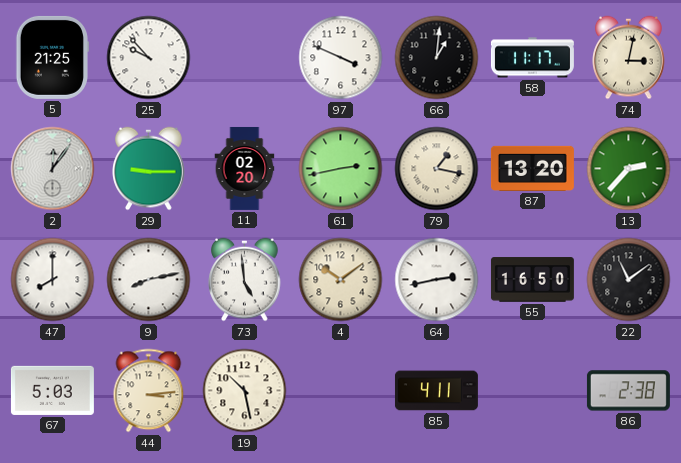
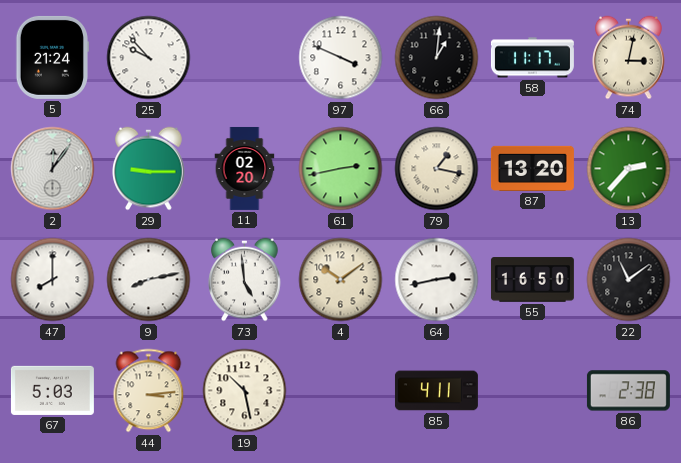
5: 21:25 -> 21:24 (51, 57)
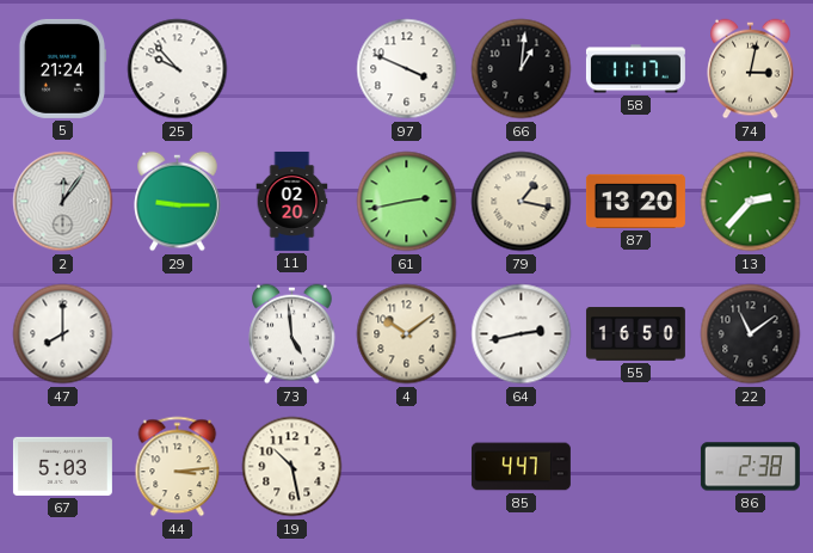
9: 8:13 -> none (149, 280)
85: 4:11 -> 4:47 (521, 467)
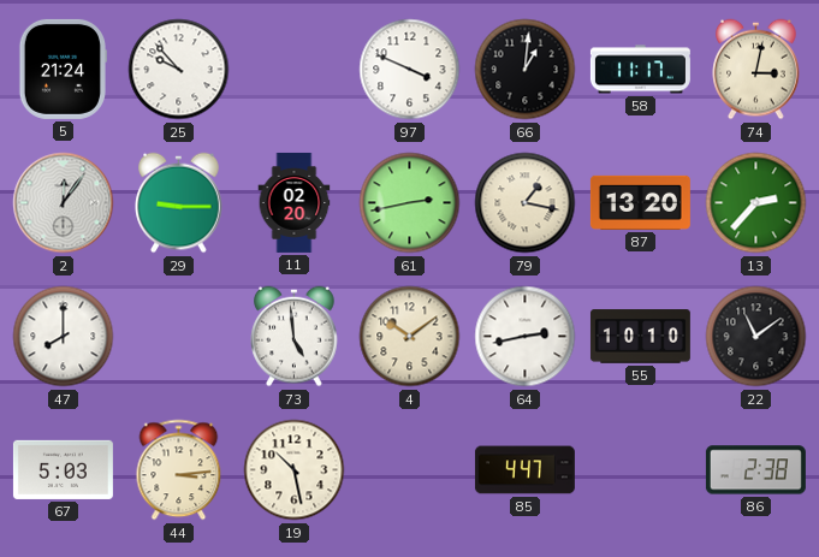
55: 16:50 -> 10:10 (640, 337)
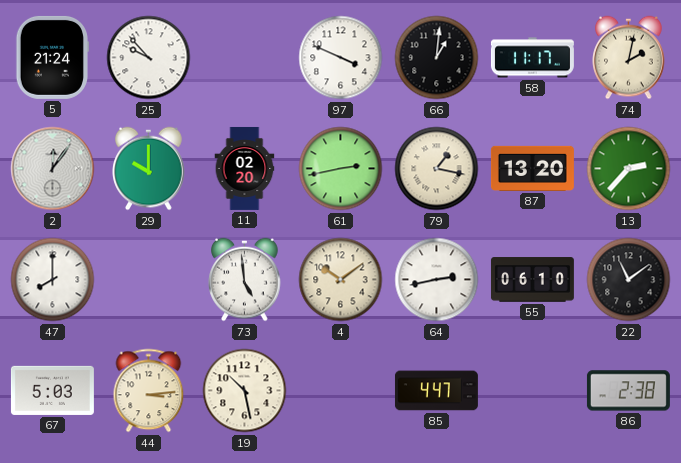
74: 3:02 -> 2:02 (629, 58)
29: 9:15 -> 10:00 (149, 169)
55: 10:10 -> 06:10 (532, 280)
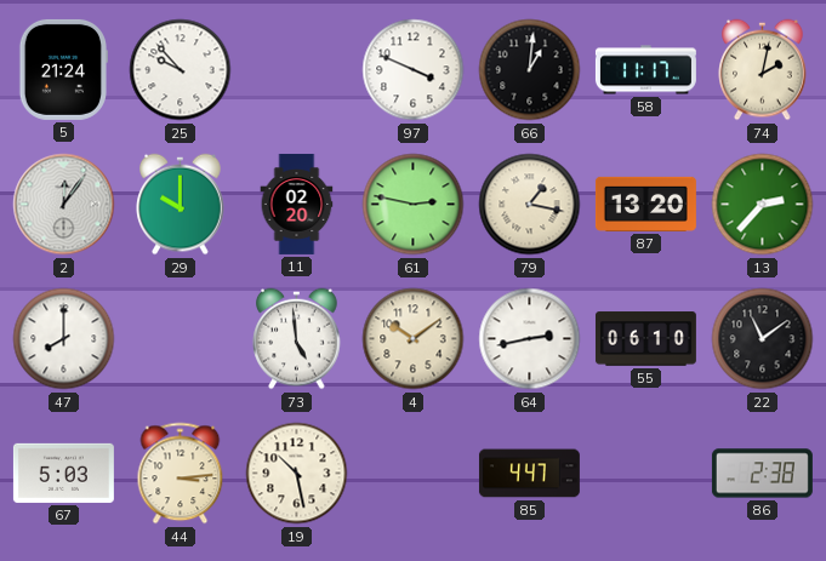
61: 2:43 -> 2:47 (414, 205)
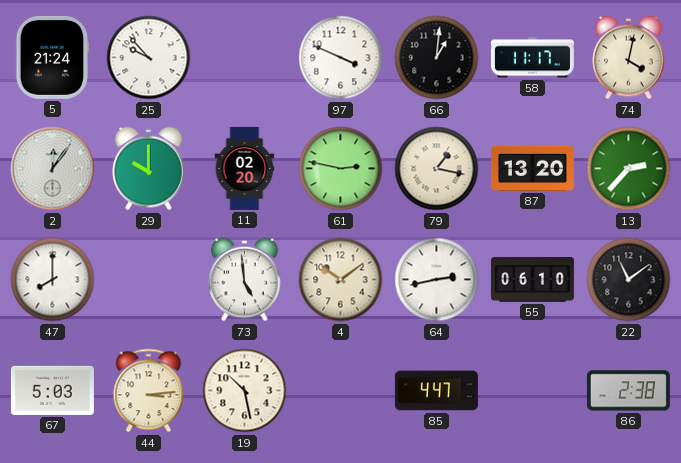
74: 2:02 -> 4:02 (629, 58)
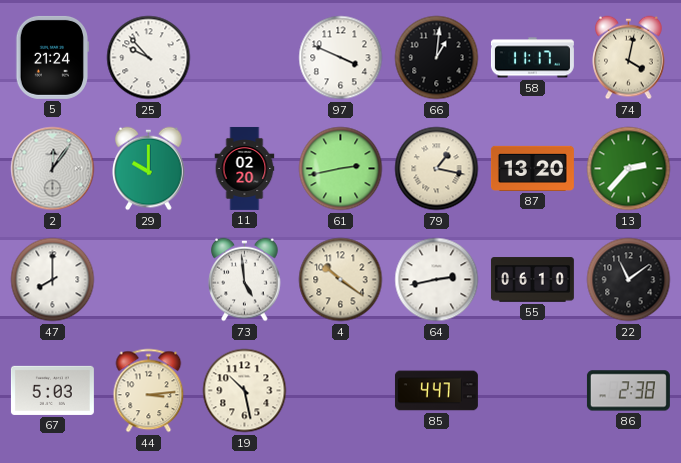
61: 2:47 -> 2:43 (341, 169)
4: 10:09 -> 10:21 (341, 280)
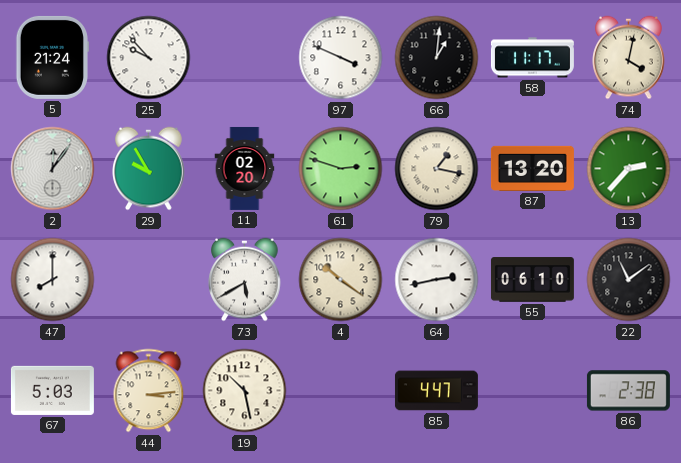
29: 10:00 -> 9:55 (149, 169)
61: 2:43 -> 2:48 (341, 169)
73: 4:59 -> 5:40 (245, 280)
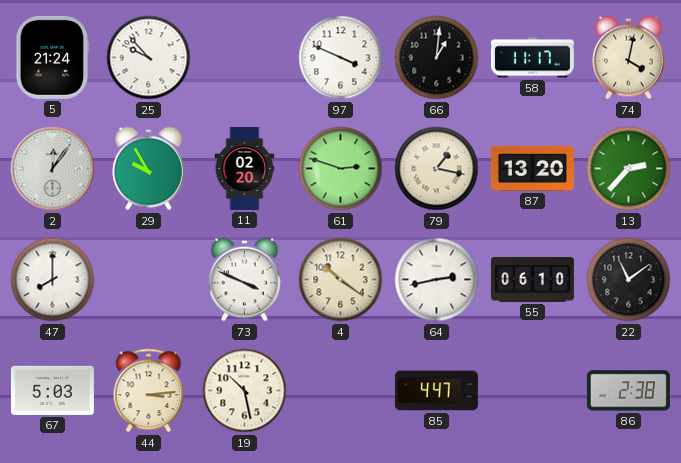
73: 5:40 -> 3:49 (245, 280)
